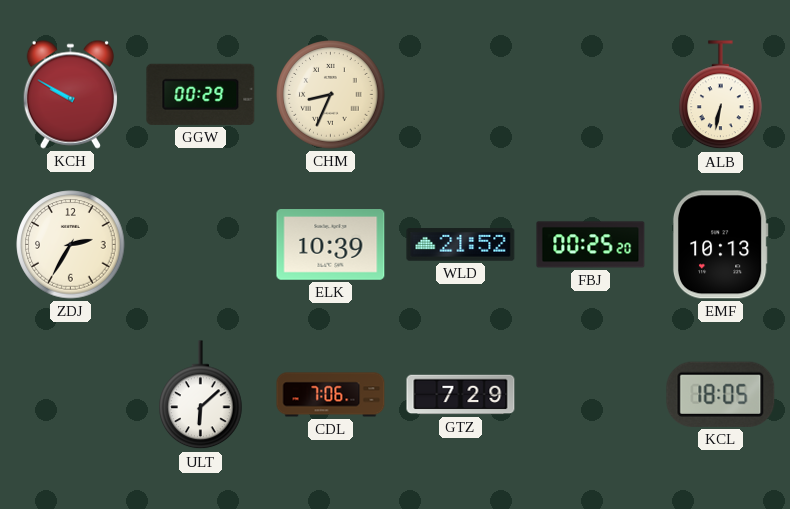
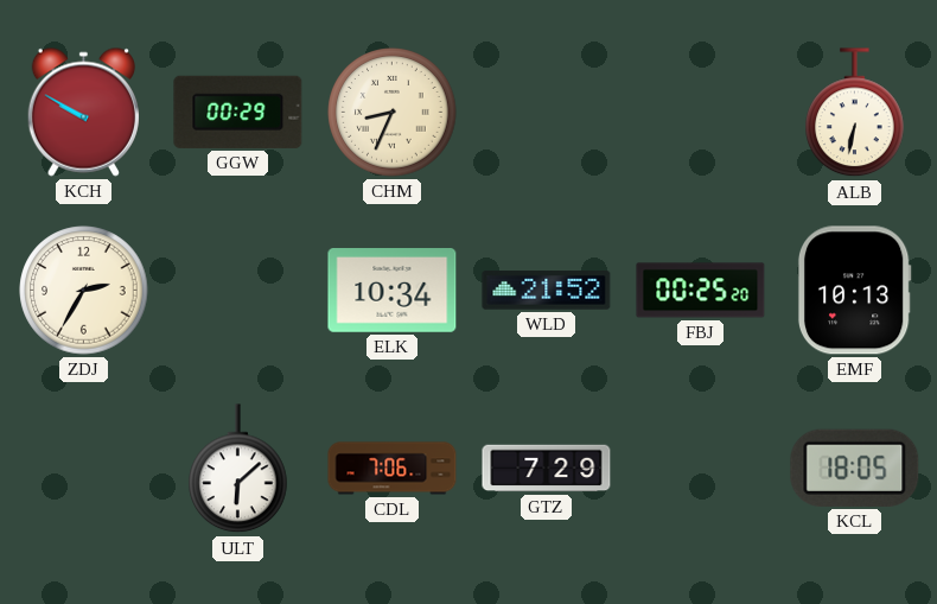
ELK: 10:39 -> 10:34 (393, 291)
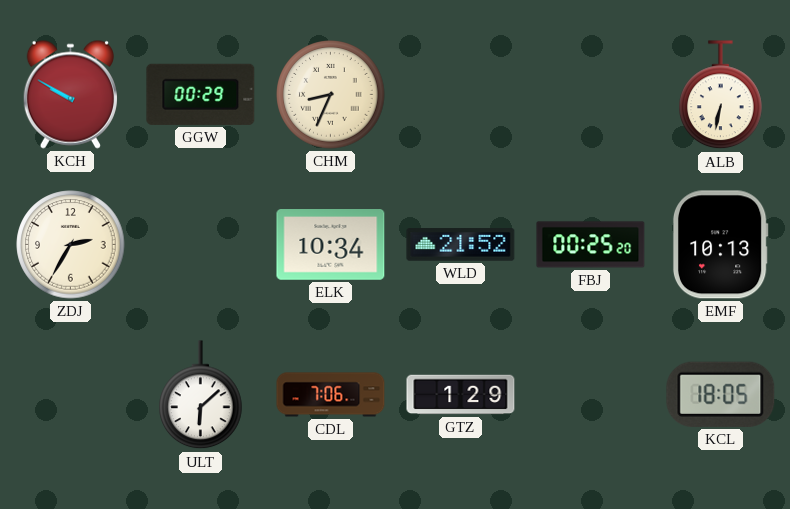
GTZ: 7:29 -> 1:29 (461, 395)
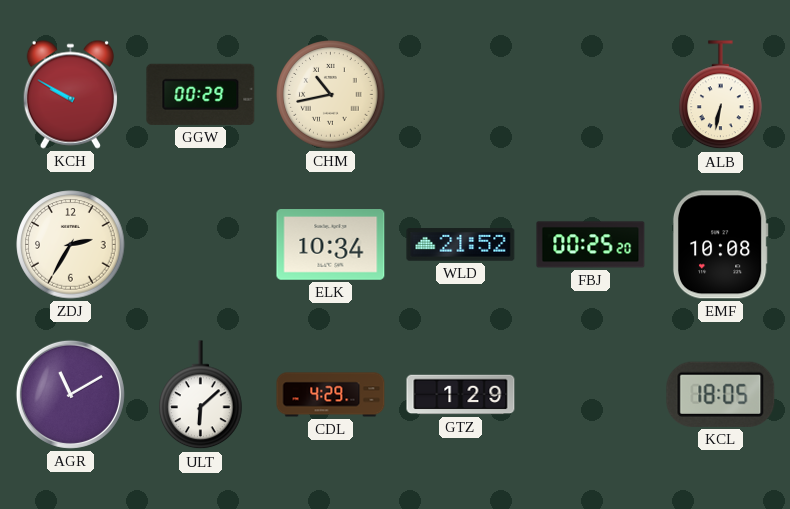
CHM: 8:34 -> 10:43 (331, 95)
EMF: 10:13 -> 10:08 (720, 245)
AGR: none -> 11:10 (70, 394)
CDL: 7:06 -> 4:29 (331, 395)
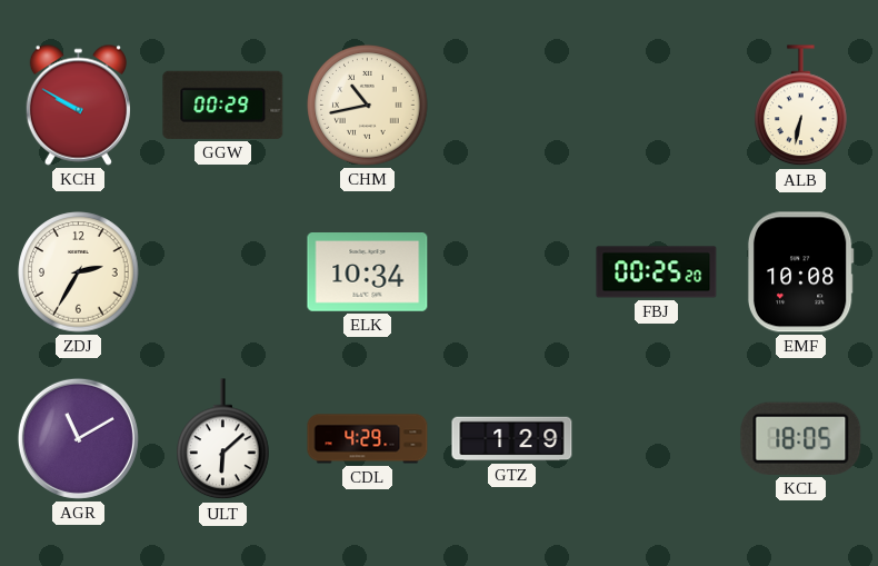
WLD: 21:52 -> none (461, 245)
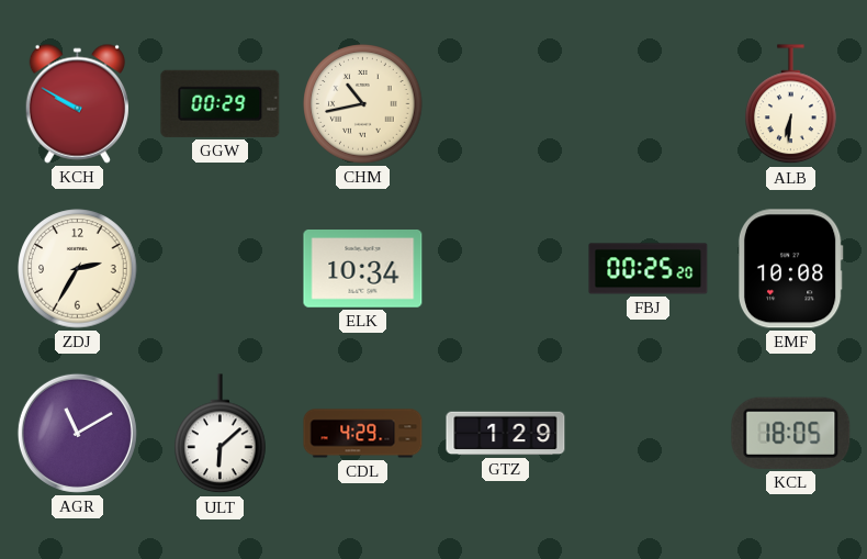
ALB: 6:32 -> 6:31 (791, 104)
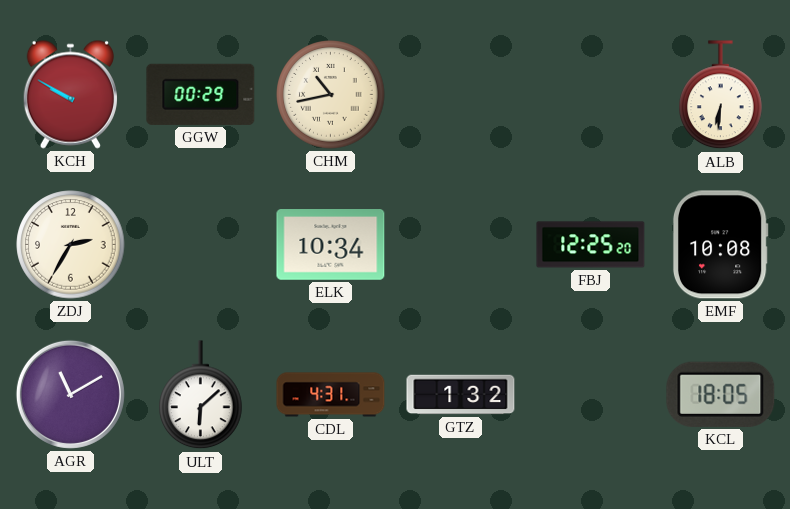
FBJ: 00:25 -> 12:25 (591, 245)
CDL: 4:29 -> 4:31 (331, 395)
GTZ: 1:29 -> 1:32 (461, 395)
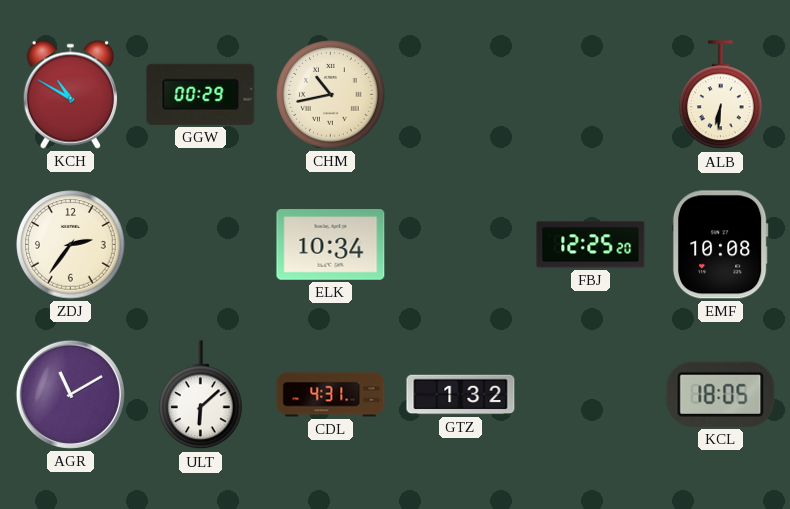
KCH: 9:50 -> 10:50 (70, 94)
ZDJ: 2:35 -> 2:36 (71, 245)
